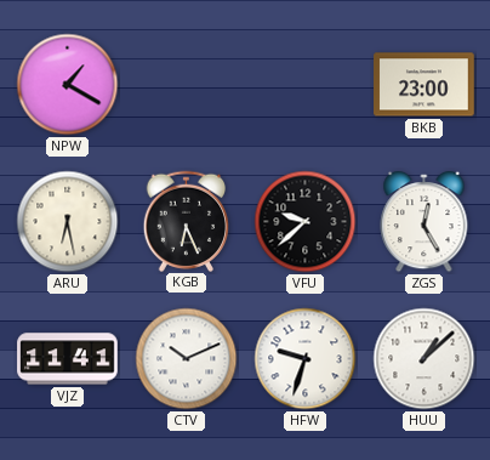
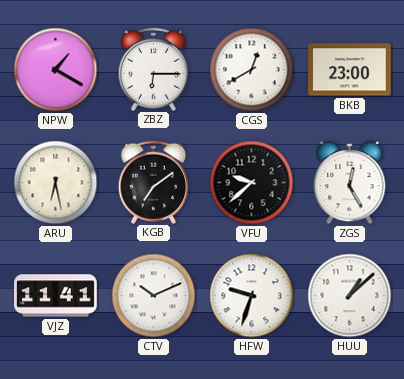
ZBZ: none -> 6:15 (154, 69)
CGS: none -> 12:40 (252, 70)
KGB: 6:26 -> 7:09 (154, 182)
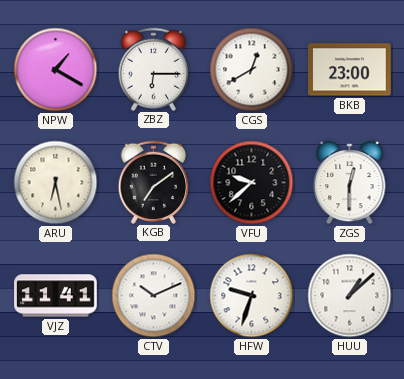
ZGS: 12:25 -> 12:30 (350, 184)
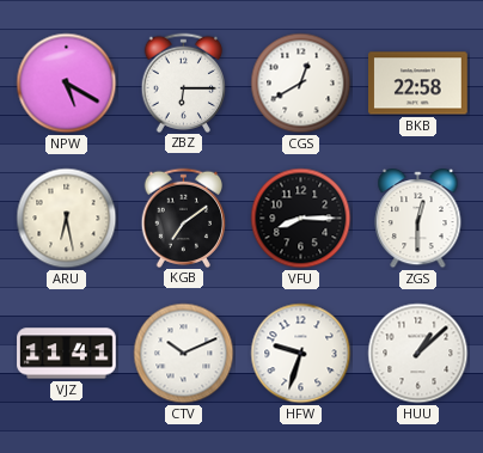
NPW: 1:20 -> 5:20 (67, 84)
BKB: 23:00 -> 22:58 (418, 84)
VFU: 9:38 -> 8:15 (301, 219)
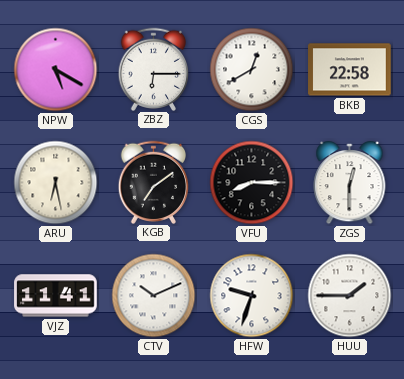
HUU: 1:08 -> 1:45 (350, 296)
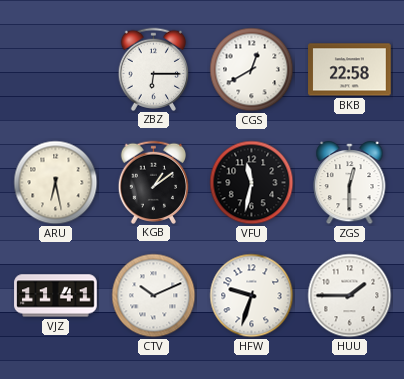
NPW: 5:20 -> none (56, 70)
KGB: 7:09 -> 1:09 (154, 182)
VFU: 8:15 -> 11:32 (252, 183)
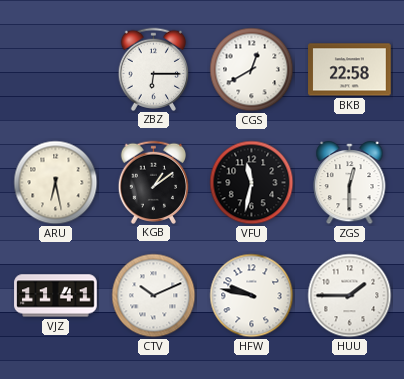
HFW: 9:33 -> 9:47 (252, 296)
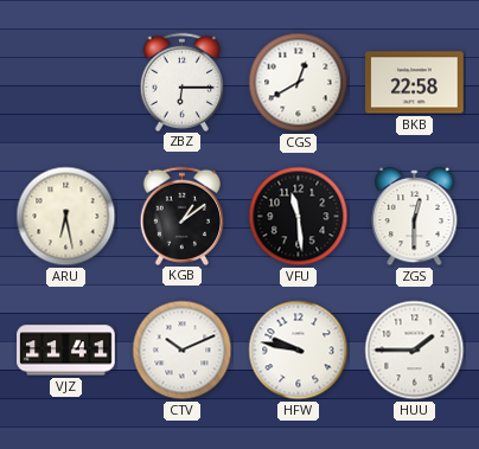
VFU: 11:32 -> 11:29 (299, 217)
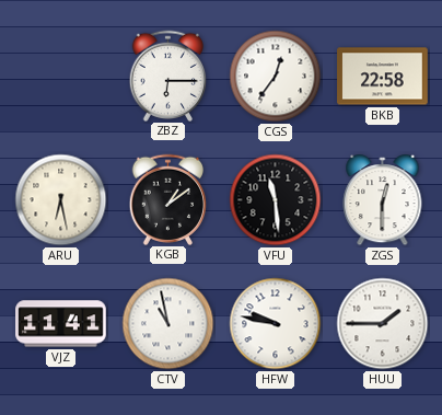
CGS: 12:40 -> 12:36 (276, 77)
CTV: 10:11 -> 10:58 (168, 324)
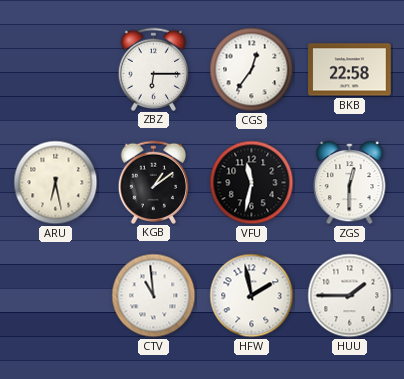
VFU: 11:29 -> 11:32 (252, 183)
VJZ: 11:41 -> none (61, 324)
CTV: 10:58 -> 10:59 (154, 296)
HFW: 9:47 -> 1:58 (252, 296)
